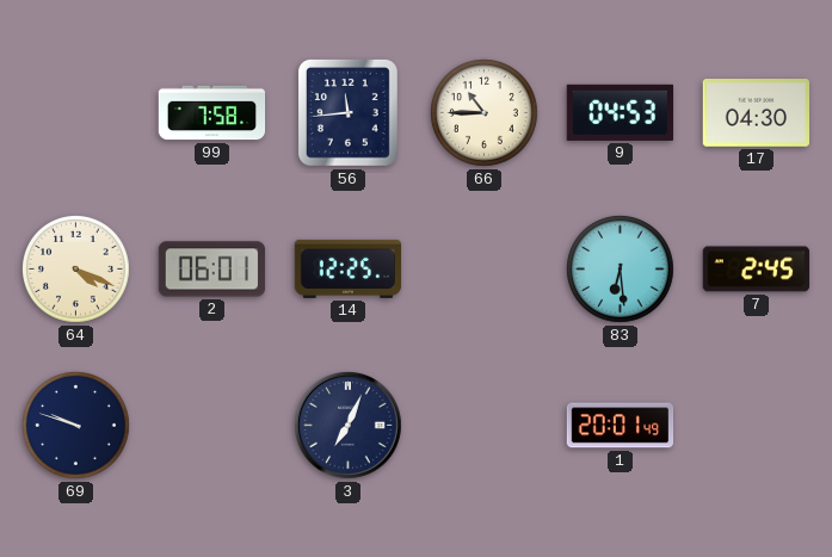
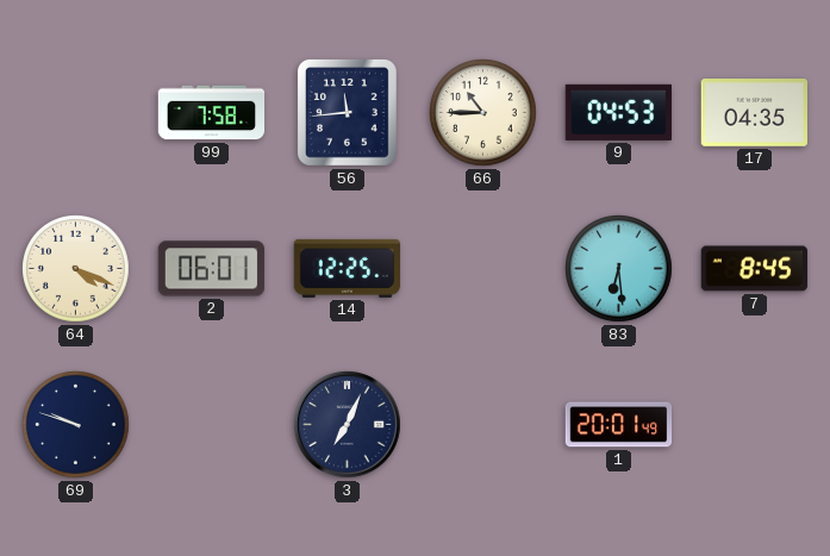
17: 04:30 -> 04:35 (755, 113)
7: 2:45 -> 8:45 (755, 269)
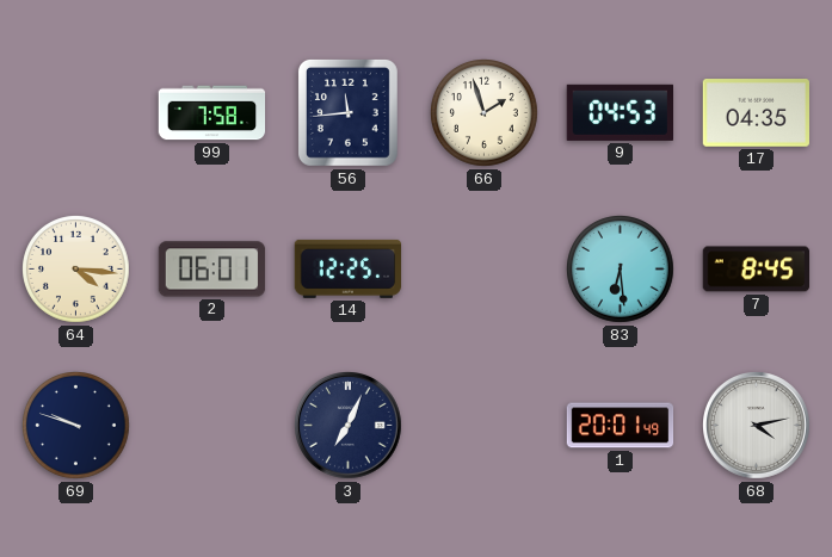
66: 10:45 -> 1:57 (485, 113)
64: 4:19 -> 4:16 (76, 270)
68: none -> 4:13 (757, 426)
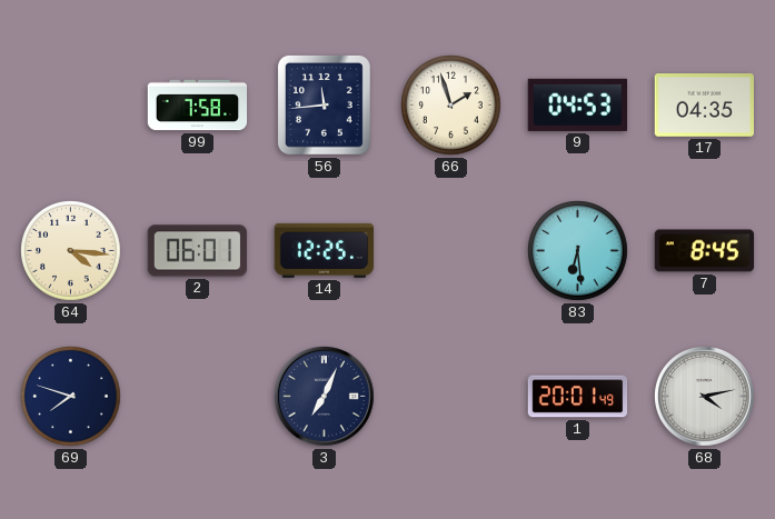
69: 9:48 -> 7:48 (71, 397)
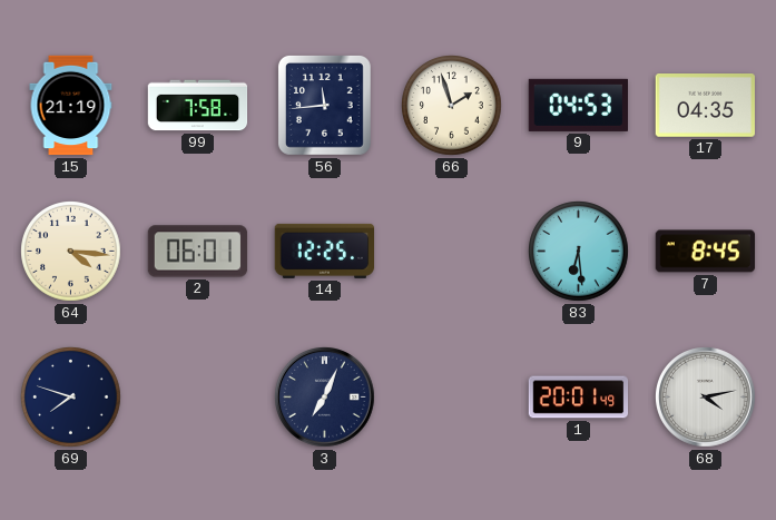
15: none -> 21:19 (71, 106)
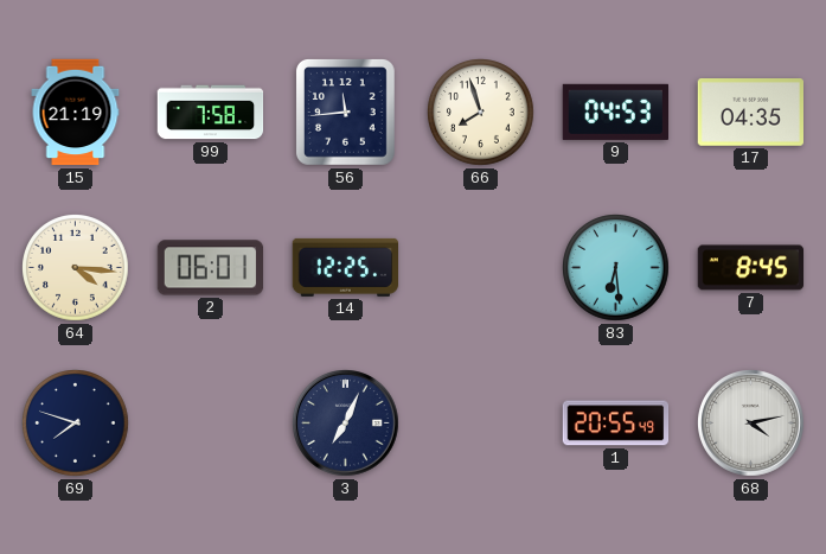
66: 1:57 -> 7:57 (481, 113)
1: 20:01 -> 20:55 (616, 424)
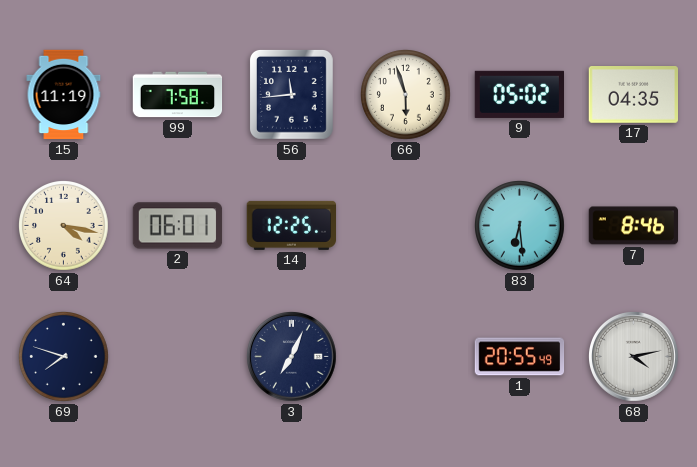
15: 21:19 -> 11:19 (64, 95)
66: 7:57 -> 5:57 (406, 95)
9: 04:53 -> 05:02 (519, 94)
64: 4:16 -> 4:17 (64, 226)
7: 8:45 -> 8:46 (634, 226)
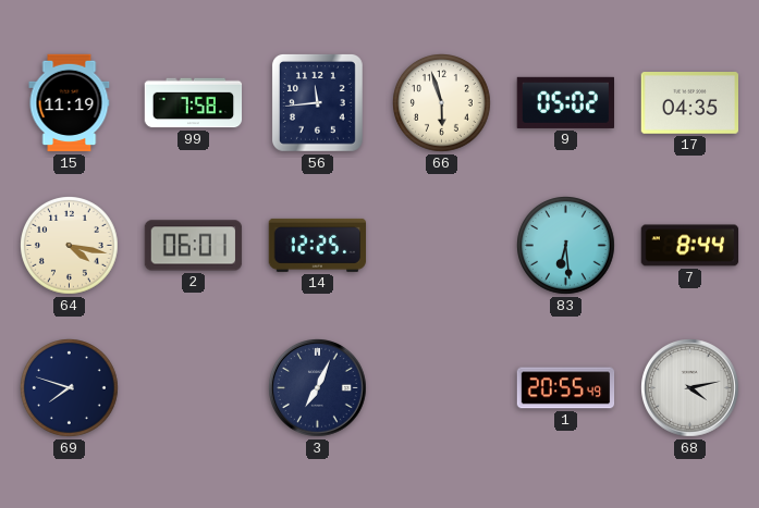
7: 8:46 -> 8:44 (690, 246)
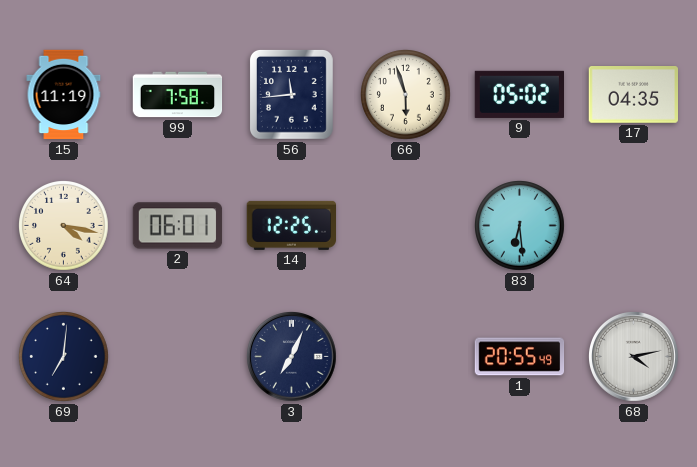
7: 8:44 -> none (690, 246)
69: 7:48 -> 7:01 (64, 357)
